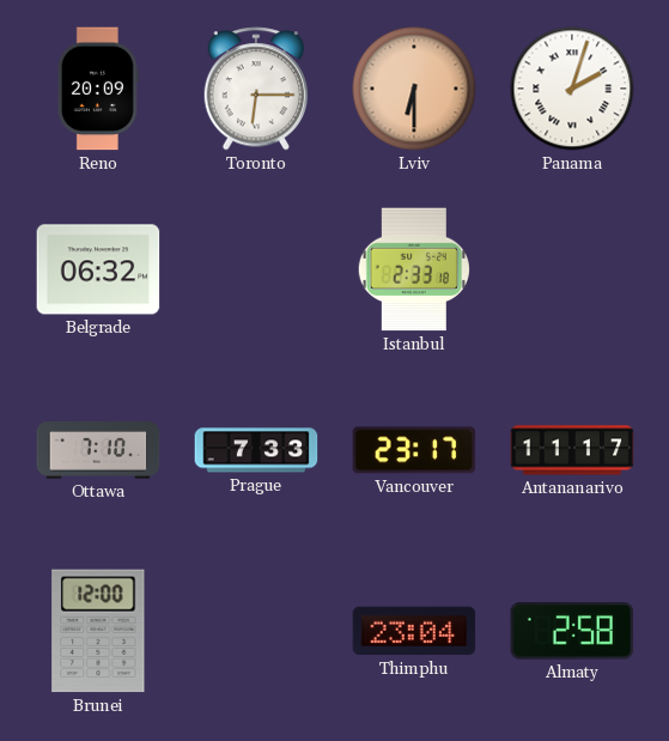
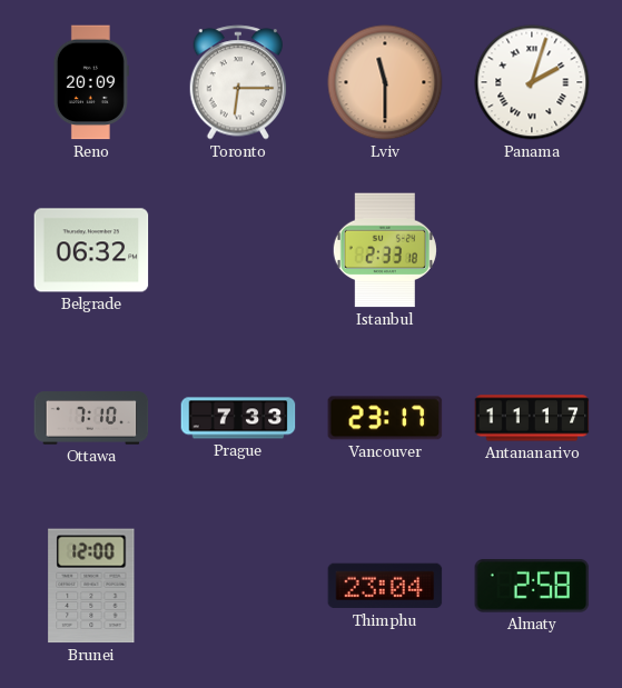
Lviv: 6:30 -> 11:30 (385, 82)
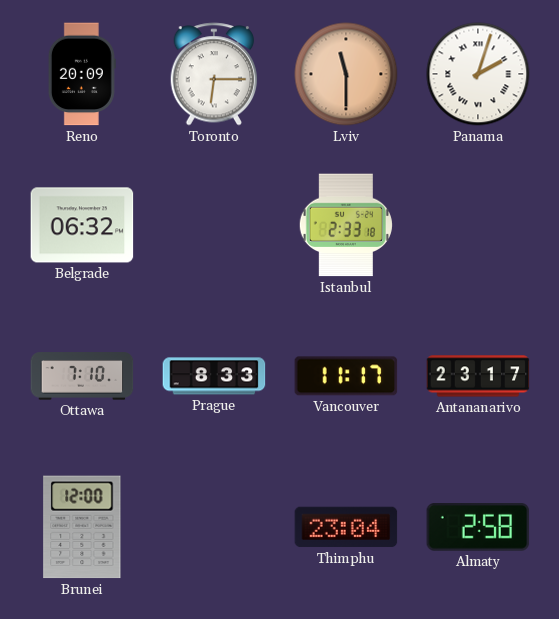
Prague: 7:33 -> 8:33 (214, 376)
Vancouver: 23:17 -> 11:17 (346, 376)
Antananarivo: 11:17 -> 23:17 (478, 376)
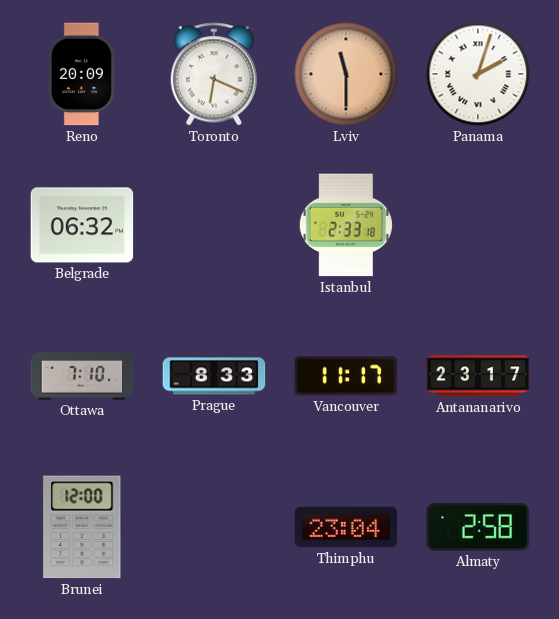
Toronto: 6:15 -> 6:19 (214, 74)
